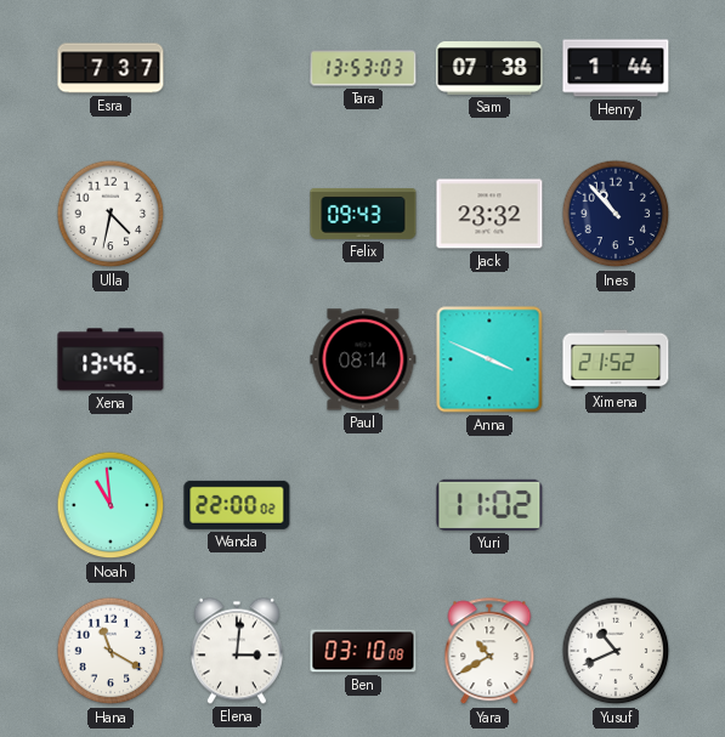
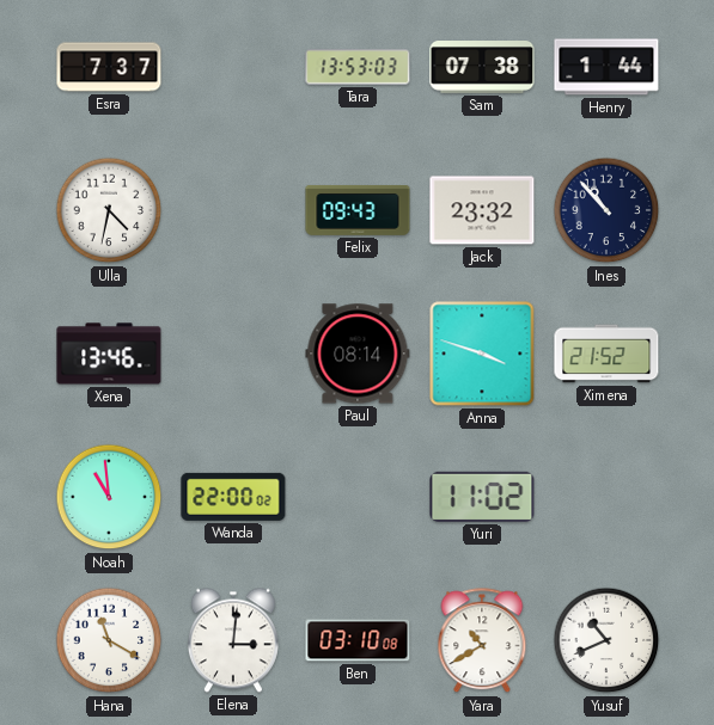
Anna: 3:49 -> 3:48 (482, 354)
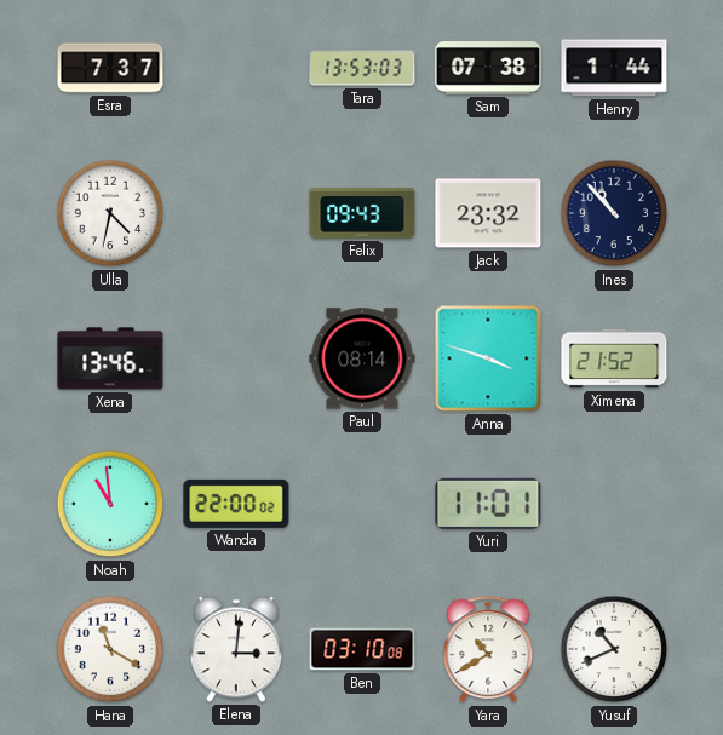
Yuri: 11:02 -> 11:01 (488, 504)
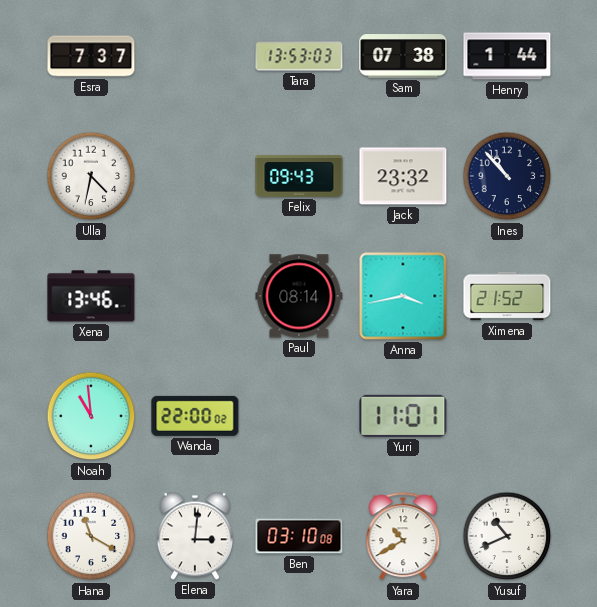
Anna: 3:48 -> 3:43 (403, 296)
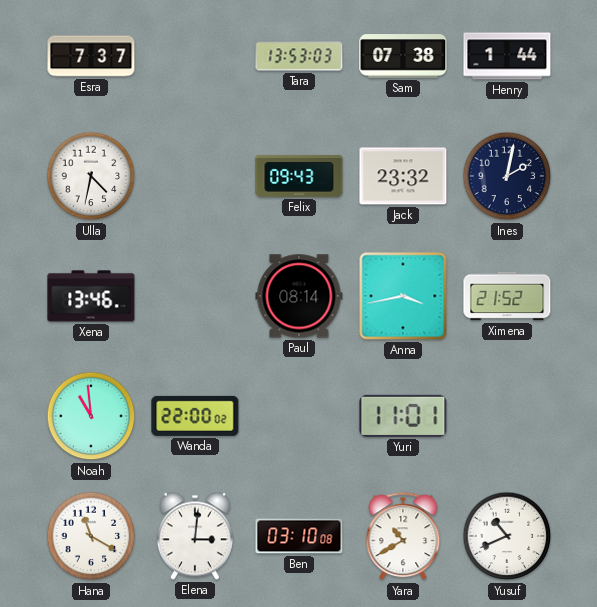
Ines: 10:53 -> 2:02 (507, 176)
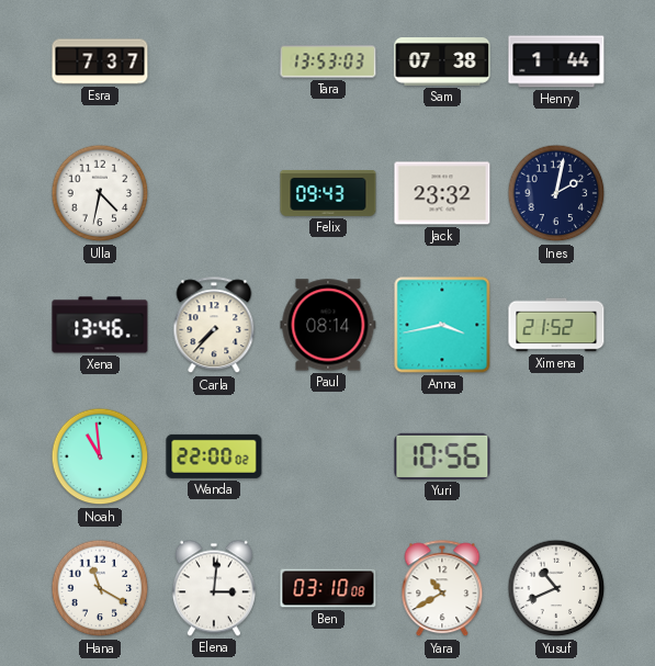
Carla: none -> 7:37 (214, 326)
Yuri: 11:01 -> 10:56 (442, 456)
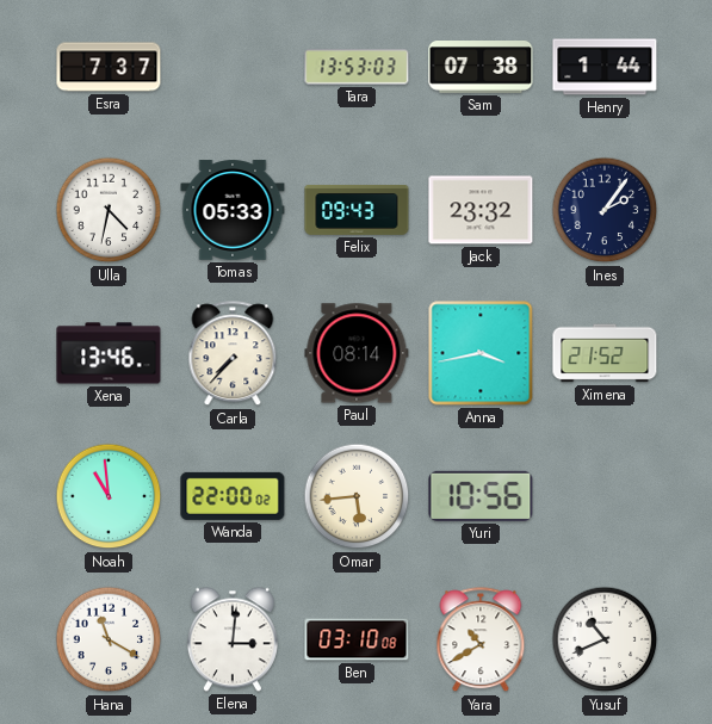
Tomas: none -> 05:33 (233, 210)
Ines: 2:02 -> 2:06 (605, 210)
Omar: none -> 5:44 (357, 496)
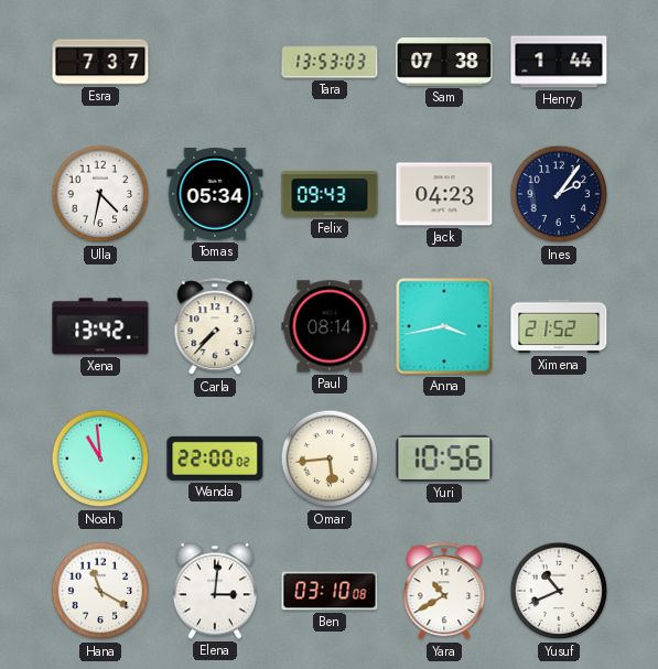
Tomas: 05:33 -> 05:34 (215, 194)
Jack: 23:32 -> 04:23 (444, 194)
Xena: 13:46 -> 13:42 (100, 326)
